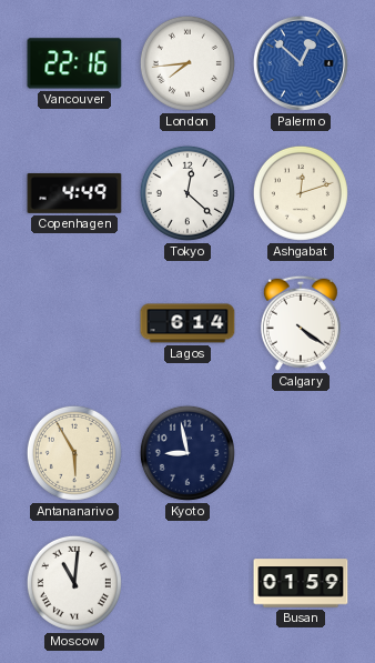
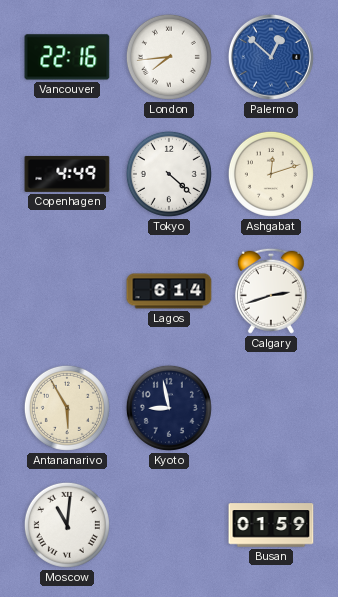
Tokyo: 12:22 -> 4:22 (169, 174)
Calgary: 4:21 -> 2:42 (271, 291)
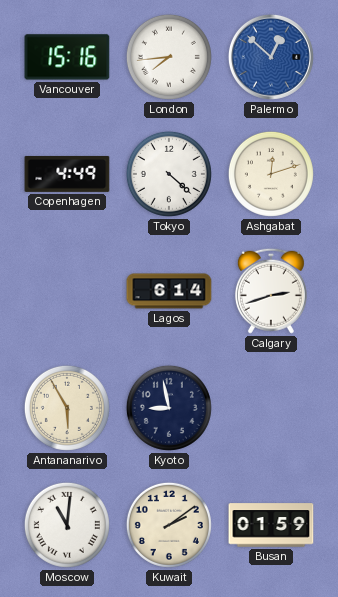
Vancouver: 22:16 -> 15:16 (67, 57)
Kuwait: none -> 2:09 (169, 525)
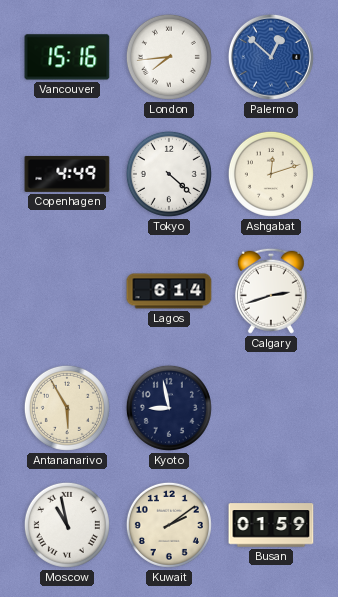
Moscow: 11:01 -> 10:58 (67, 525)
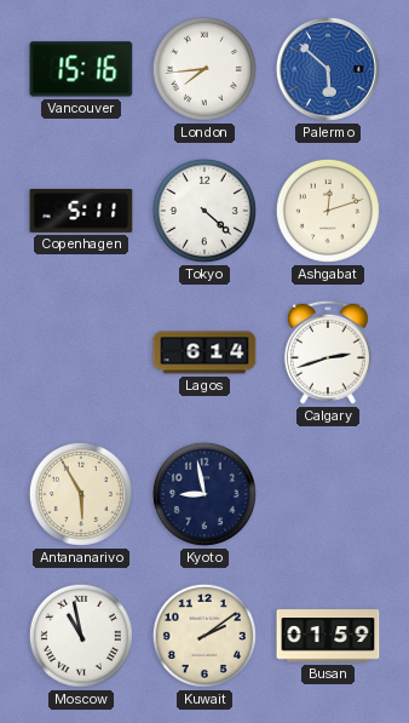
Palermo: 12:52 -> 5:52 (328, 69)
Copenhagen: 4:49 -> 5:11 (81, 211)
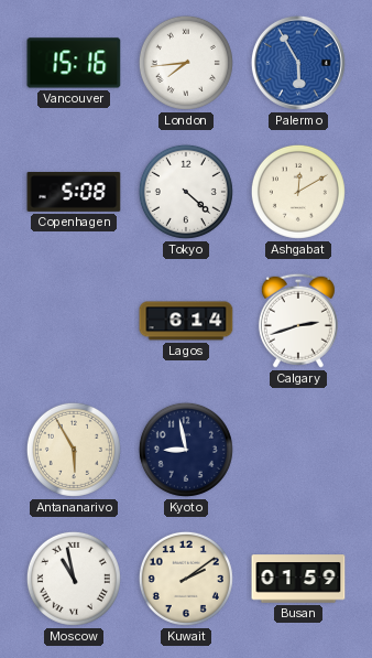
Palermo: 5:52 -> 5:55 (298, 63)
Copenhagen: 5:11 -> 5:08 (74, 192)
Ashgabat: 12:12 -> 12:10 (298, 192)
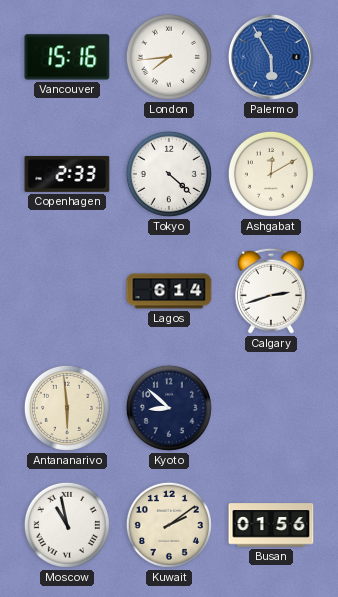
Copenhagen: 5:08 -> 2:33 (67, 174)
Antananarivo: 5:55 -> 5:59 (67, 408)
Kyoto: 8:58 -> 8:52 (169, 408)
Busan: 01:59 -> 01:56 (271, 525)
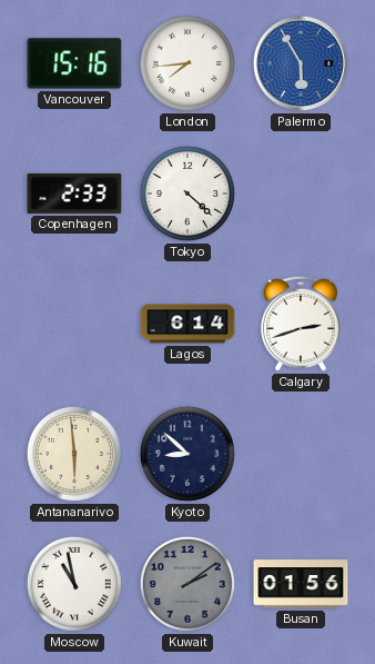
Ashgabat: 12:10 -> none (271, 174)
Kuwait dial: cream -> grey (187, 584)
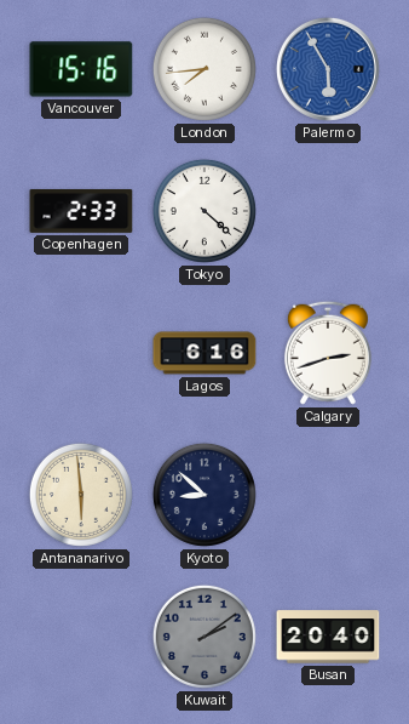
Lagos: 6:14 -> 6:16 (204, 353)
Moscow: 10:58 -> none (74, 584)
Busan: 01:56 -> 20:40 (328, 637)
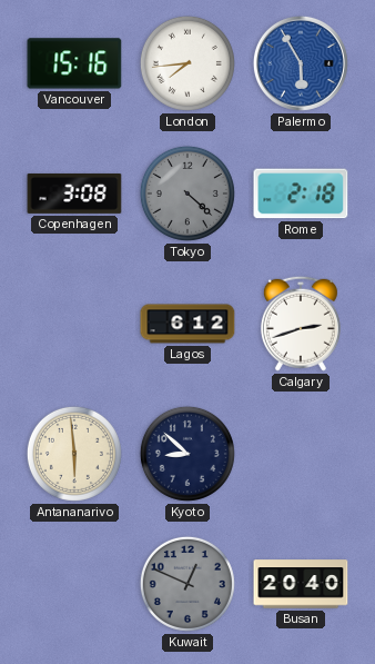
Copenhagen: 2:33 -> 3:08 (74, 194)
Tokyo dial: white -> grey (187, 194)
Rome: none -> 2:18 (301, 194)
Lagos: 6:16 -> 6:12 (187, 324)
Kuwait: 2:09 -> 12:49 (187, 584)
